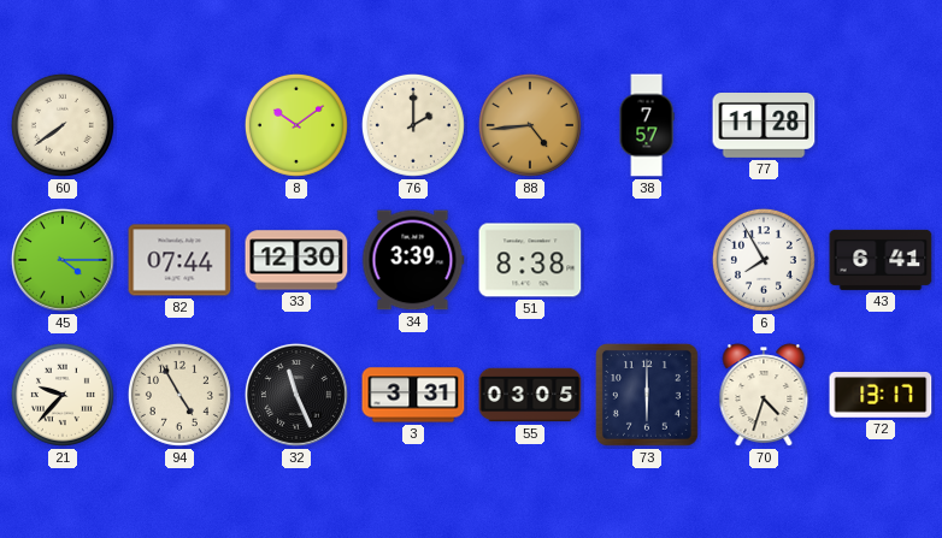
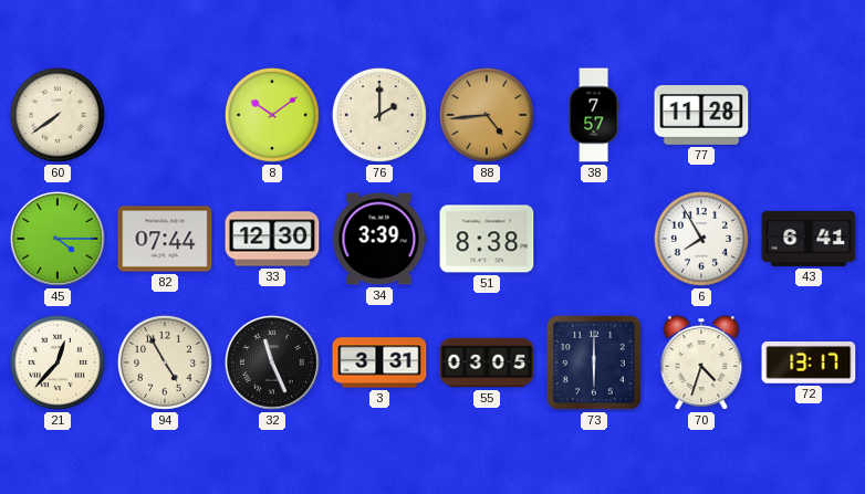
21: 9:37 -> 12:37 (58, 362)
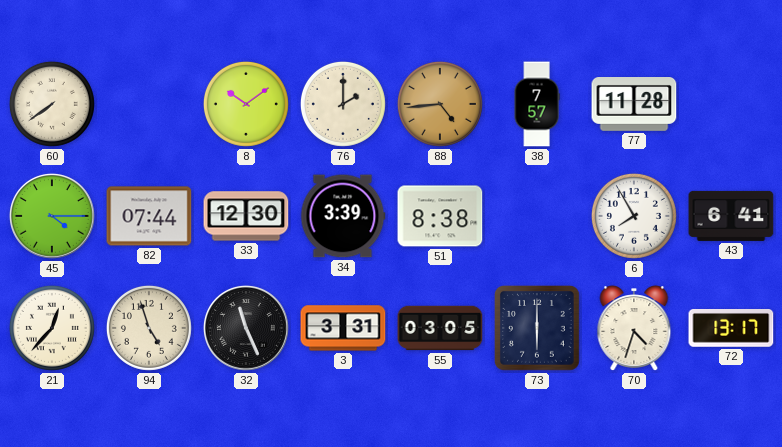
94: 4:55 -> 4:57 (149, 328)
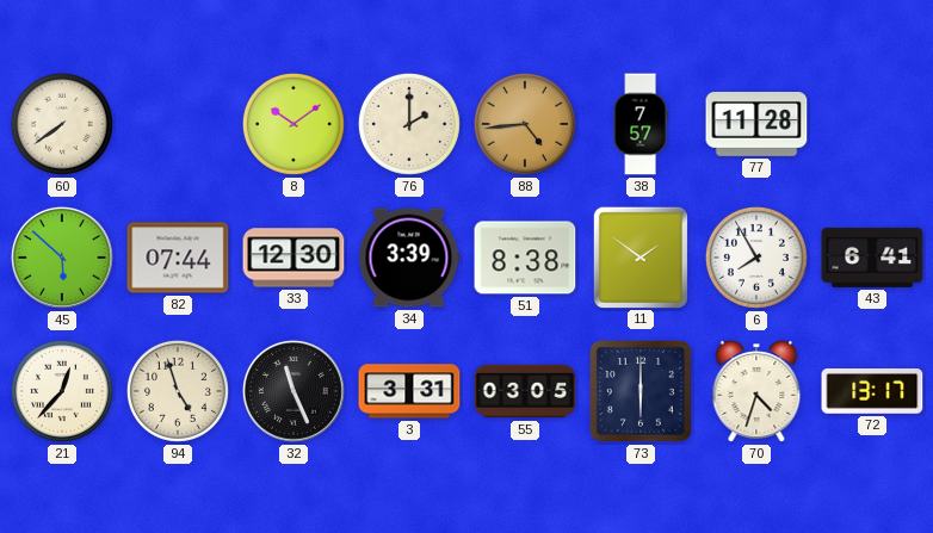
45: 4:15 -> 5:52 (62, 258)
11: none -> 1:51 (639, 256)
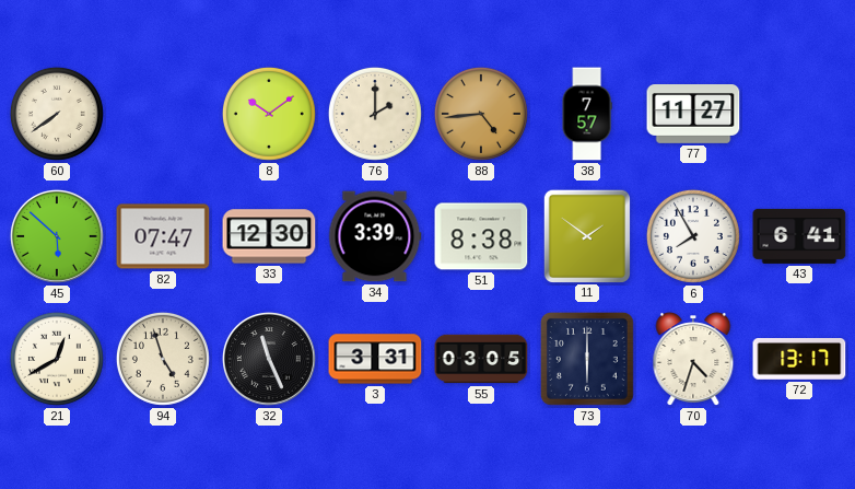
77: 11:28 -> 11:27 (693, 115)
82: 07:44 -> 07:47 (163, 236)
21: 12:37 -> 12:40 (57, 359)
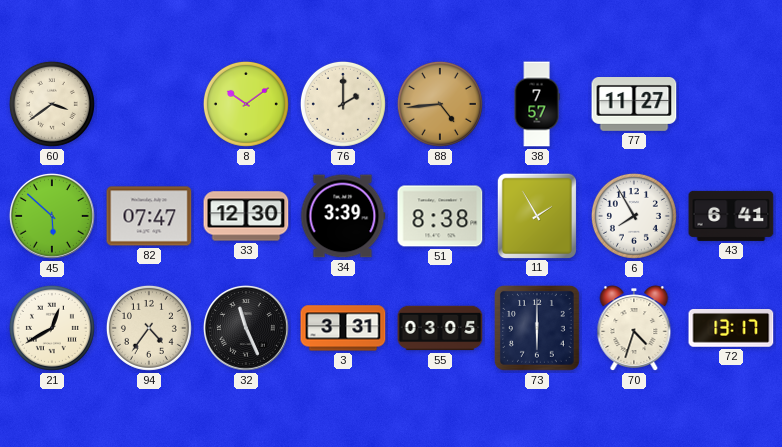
60: 7:39 -> 3:39 (52, 104)
11: 1:51 -> 1:55 (536, 215)
94: 4:57 -> 4:36 (149, 328)
